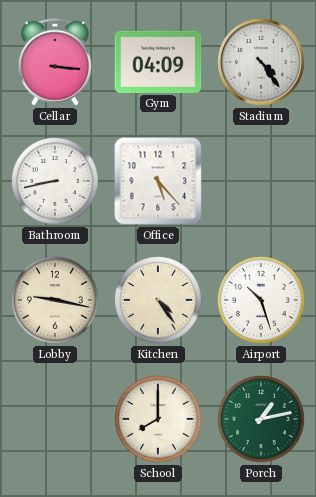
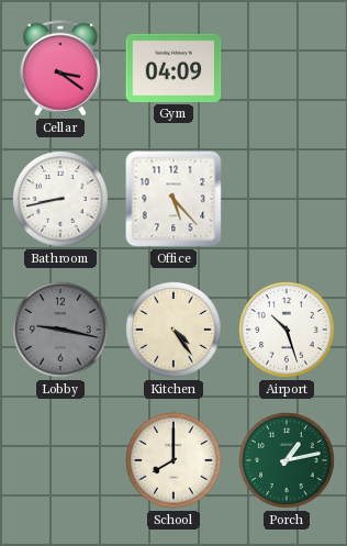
Cellar: 3:16 -> 3:21 (60, 68)
Stadium: 4:24 -> none (261, 62)
Lobby dial: cream -> grey (60, 330)
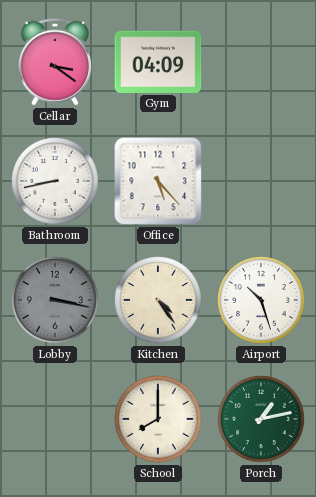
Lobby: 9:17 -> 3:17 (55, 300)
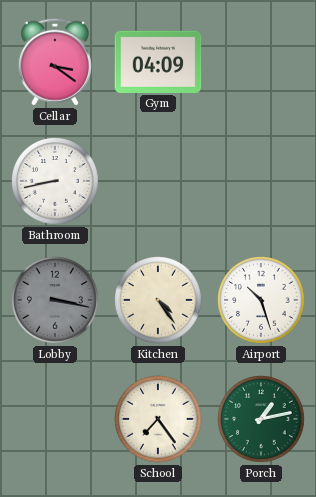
Office: 5:23 -> none (158, 181)
School: 8:00 -> 7:24 (158, 419)
